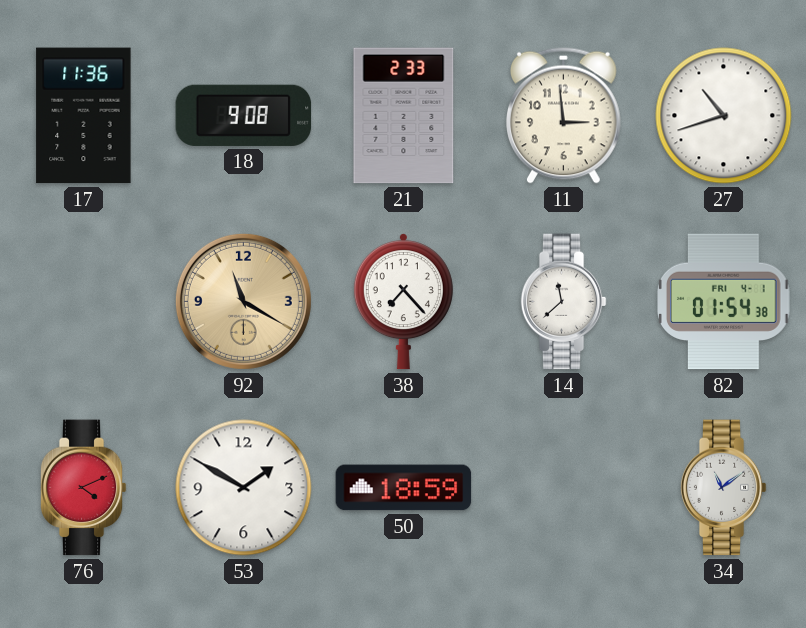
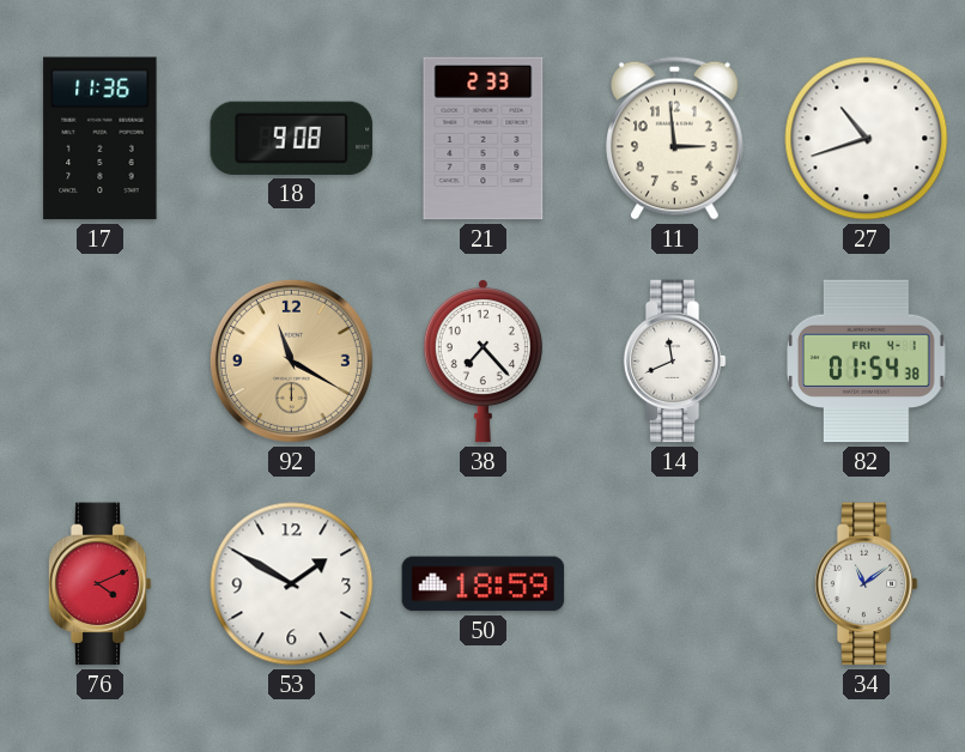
14: 11:38 -> 11:41 (674, 362)
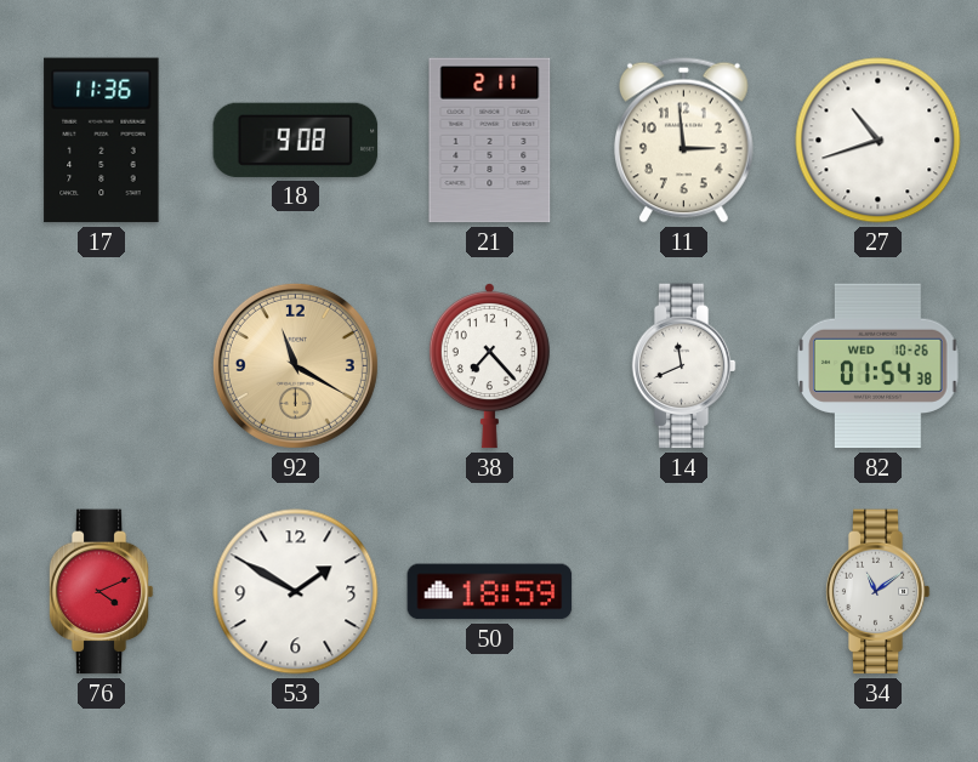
21: 2:33 -> 2:11 (490, 141)
82 date: FRI 4-1 -> WED 10-26 (879, 366)
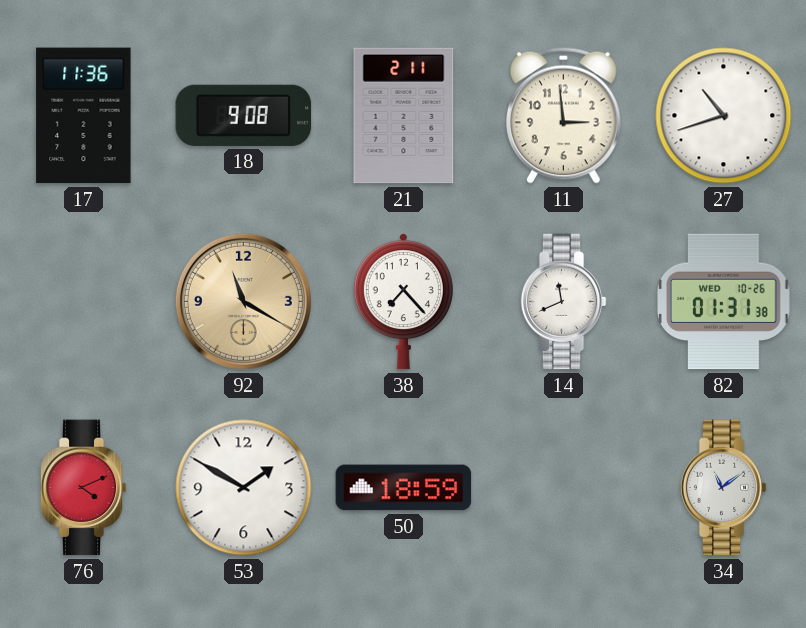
82: 01:54 -> 01:31 (724, 302)
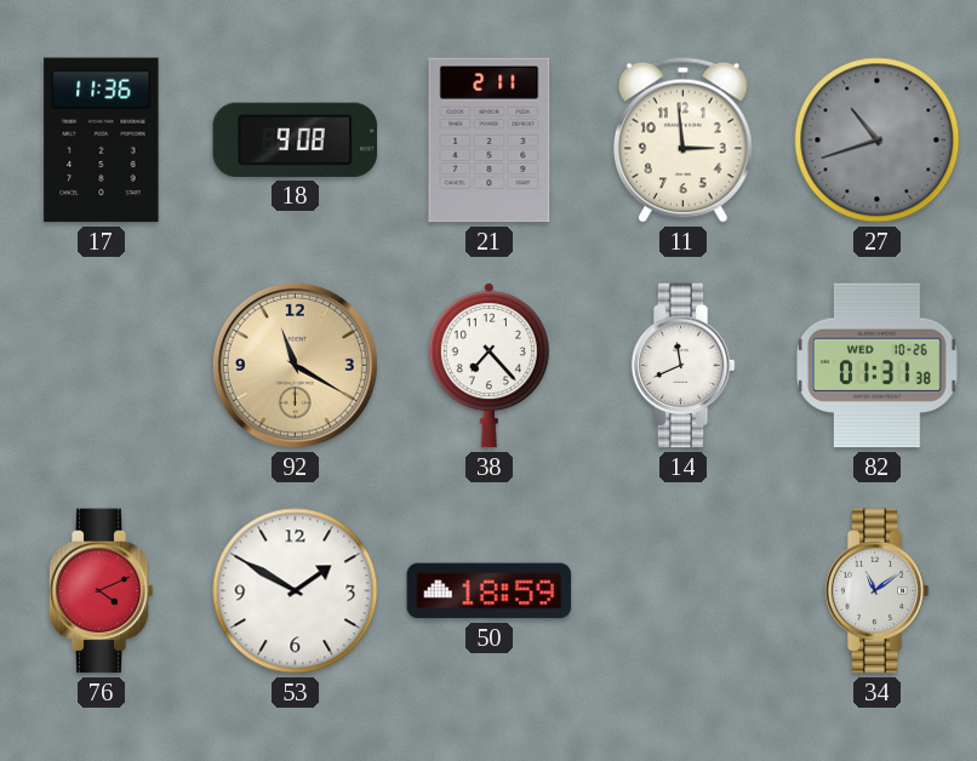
27 dial: white -> grey (878, 141)
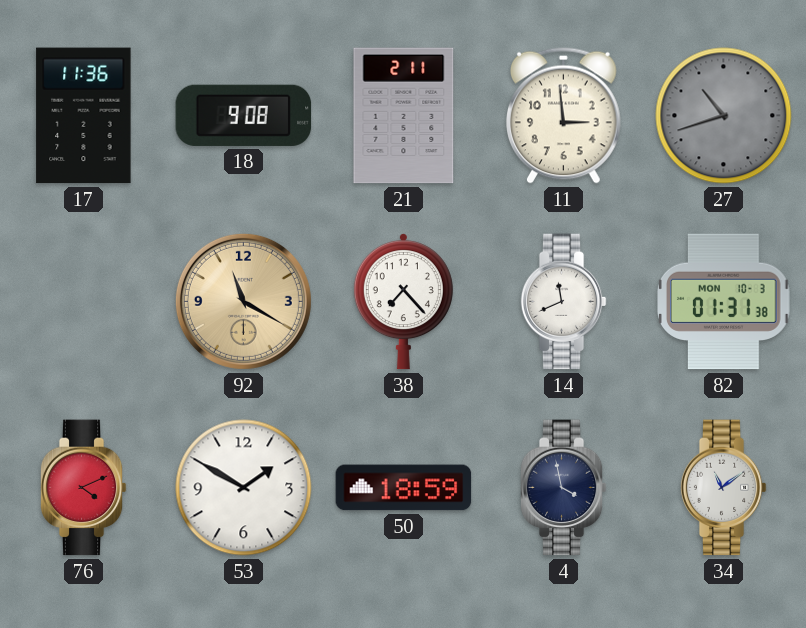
82 date: WED 10-26 -> MON 10-3 (724, 302)
4: none -> 3:58 (563, 488)
